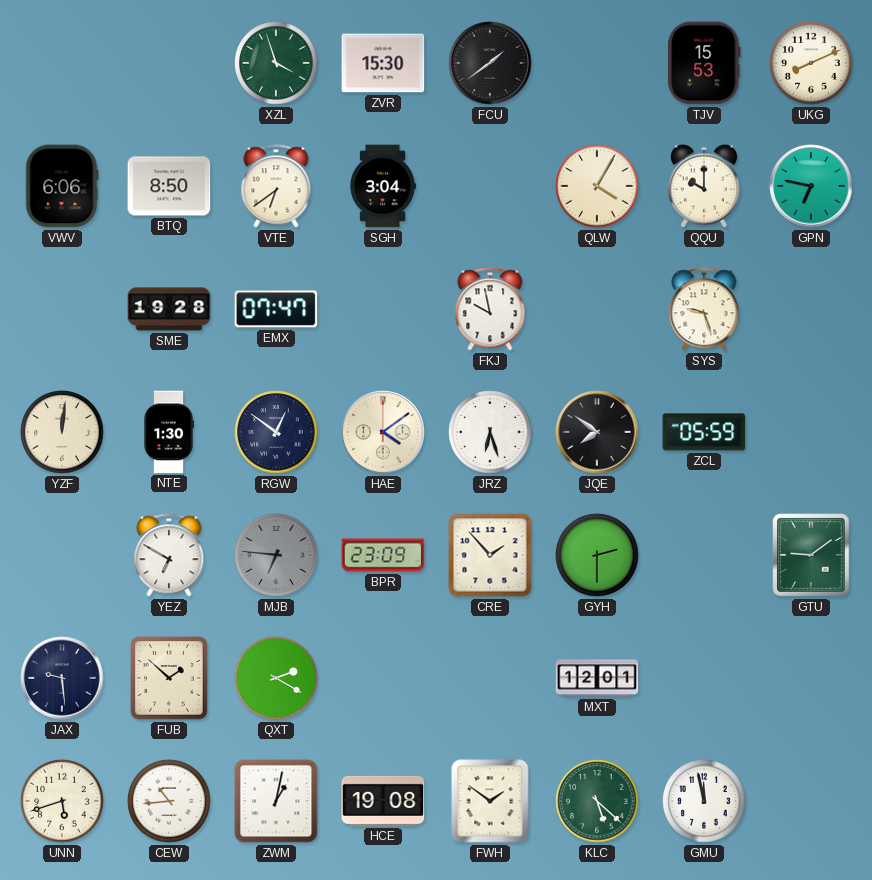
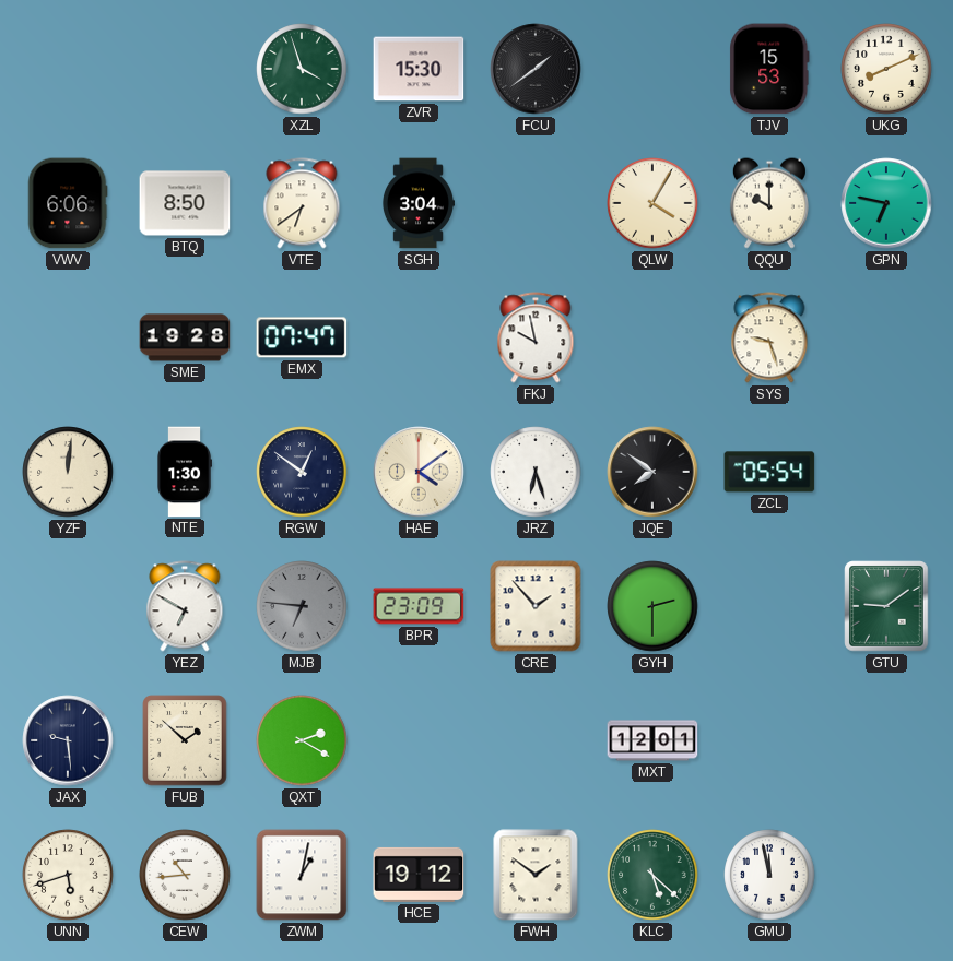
ZCL: 05:59 -> 05:54 (769, 472)
HCE: 19:08 -> 19:12 (419, 875)
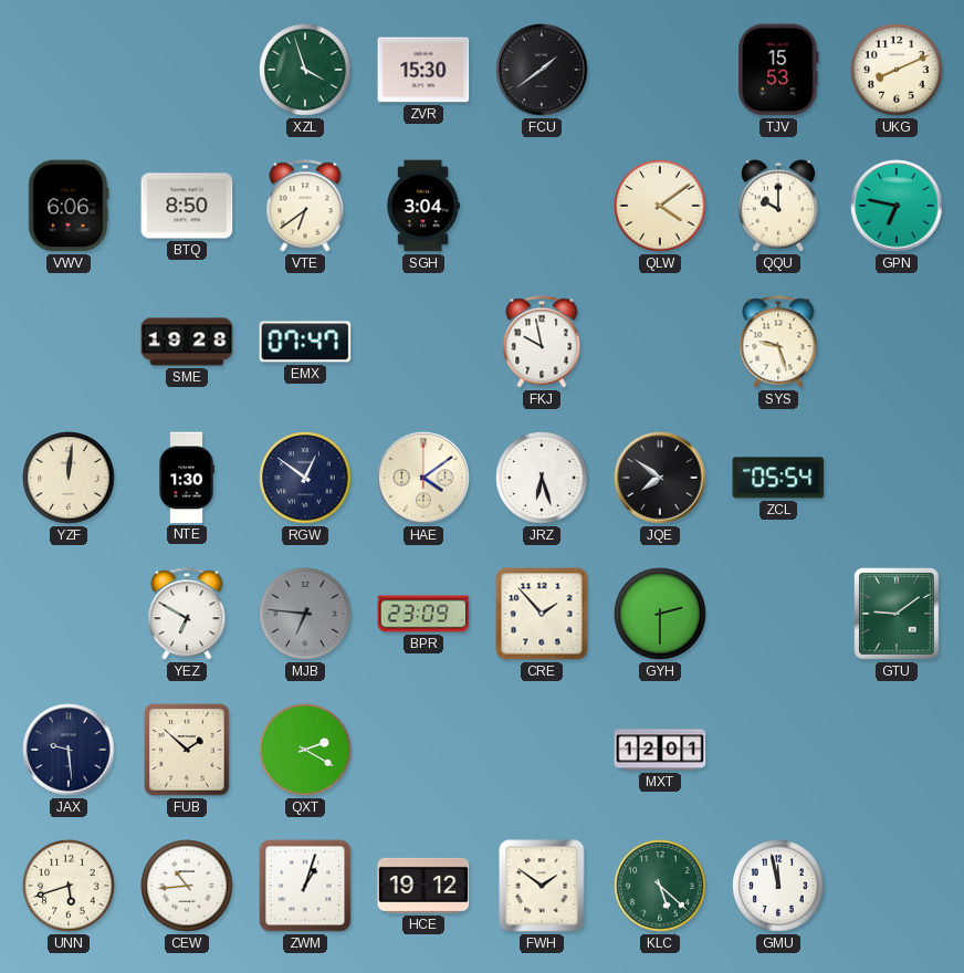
QLW: 4:05 -> 4:09 (660, 206)
ZWM: 1:02 -> 1:03 (305, 886)
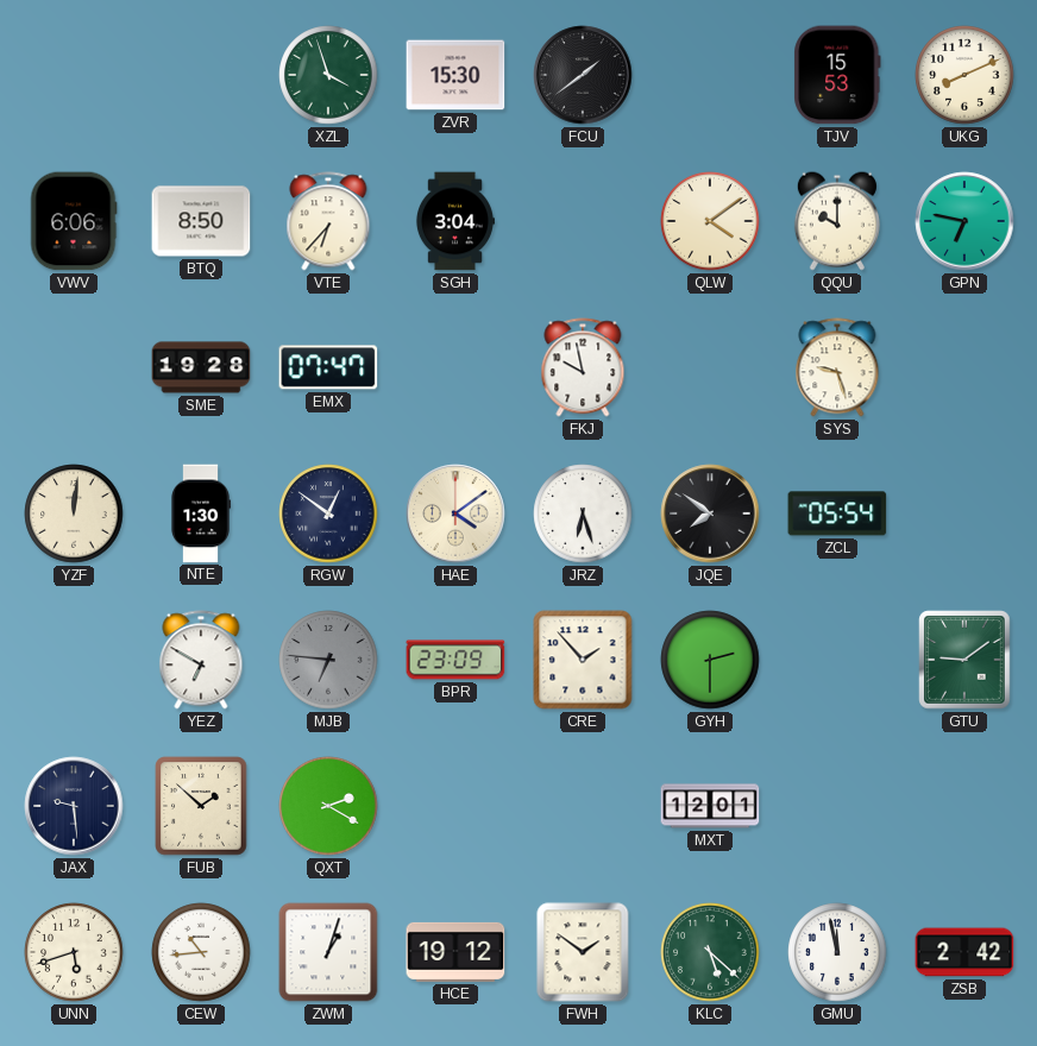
VTE: 6:39 -> 6:37 (328, 221)
ZSB: none -> 2:42 (964, 952)
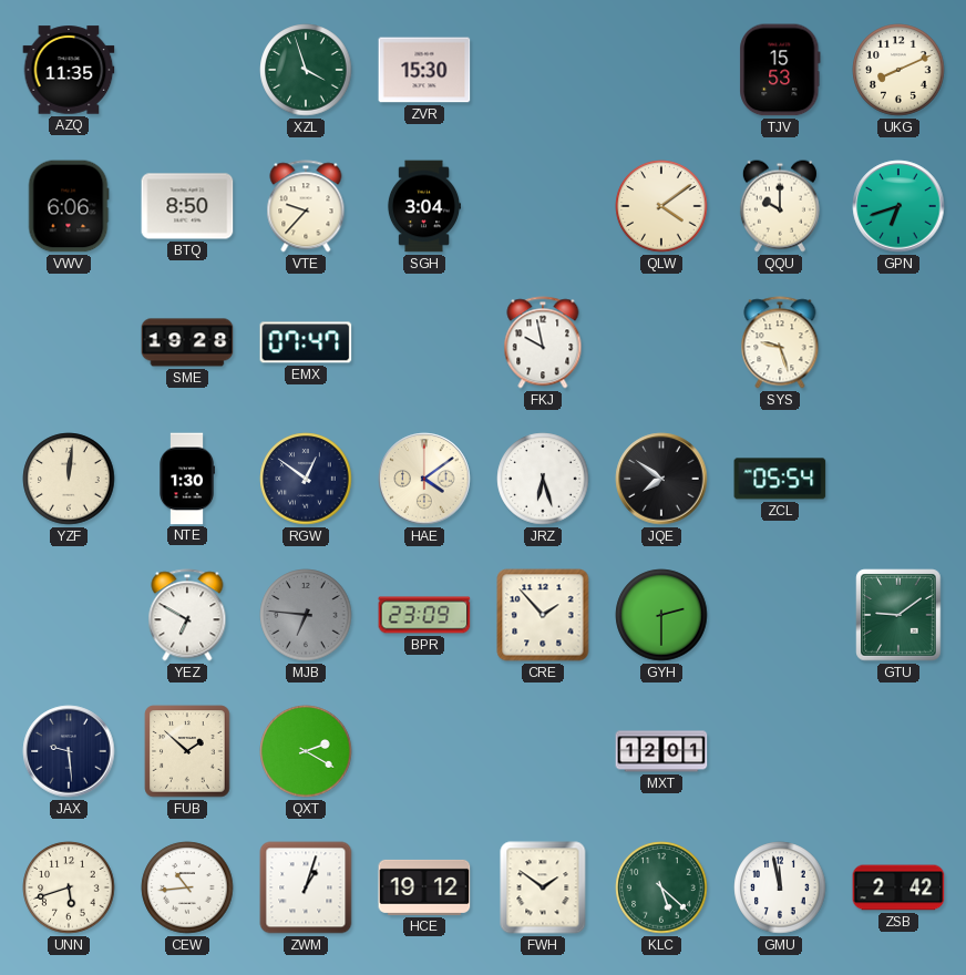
AZQ: none -> 11:35 (69, 70)
FCU: 1:39 -> none (583, 75)
VTE: 6:37 -> 9:37 (306, 206)
GPN: 6:47 -> 6:42 (898, 206)
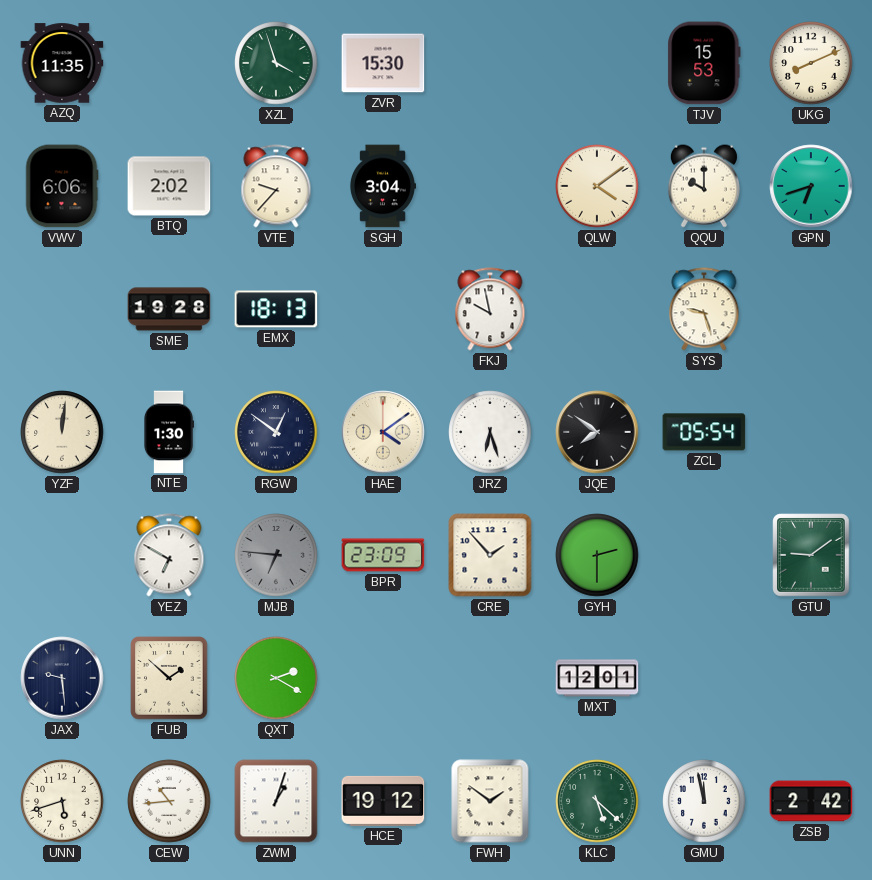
BTQ: 8:50 -> 2:02 (169, 186)
EMX: 07:47 -> 18:13 (276, 309)
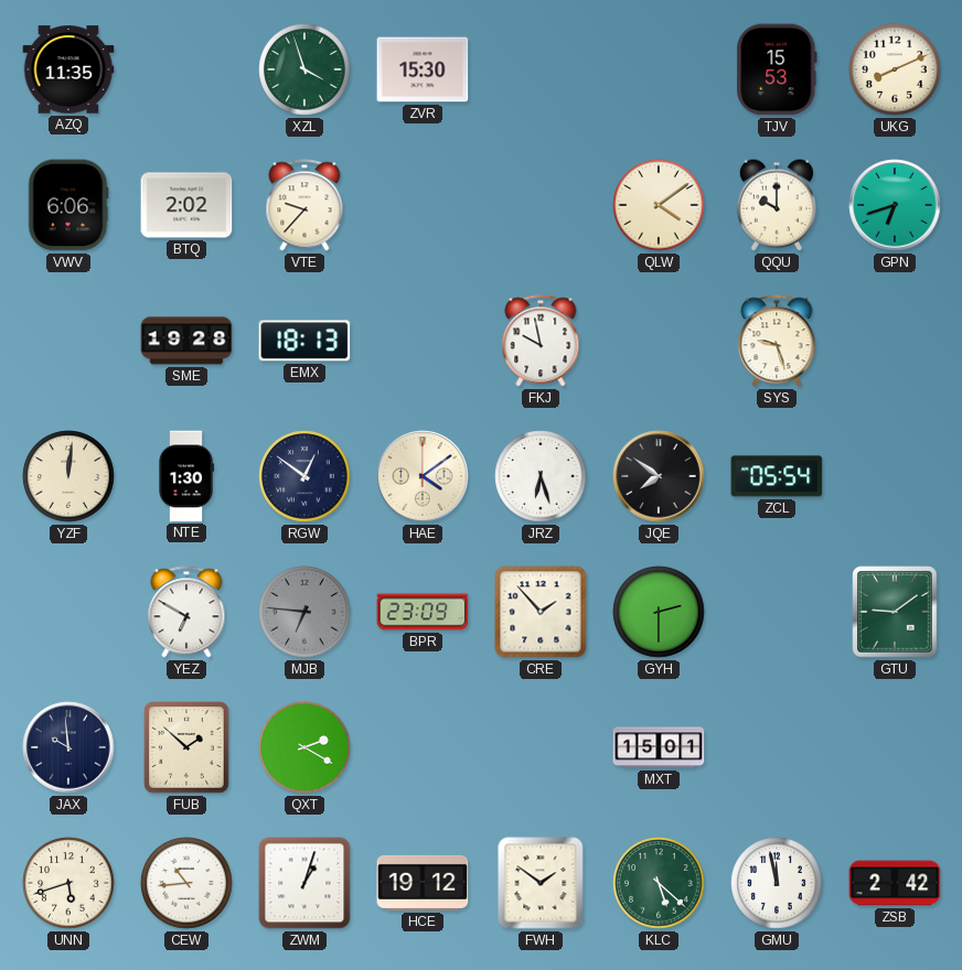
SGH: 3:04 -> none (382, 186)
JAX: 9:29 -> 9:59 (68, 747)
MXT: 12:01 -> 15:01 (659, 747)
